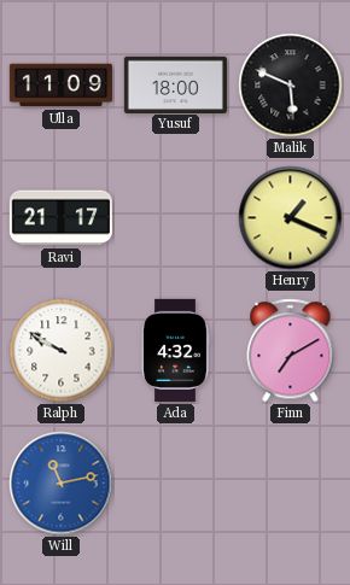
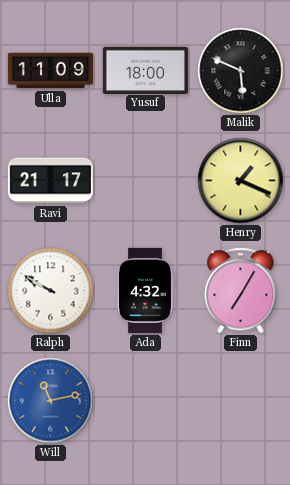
Finn: 7:10 -> 7:05 (241, 291)
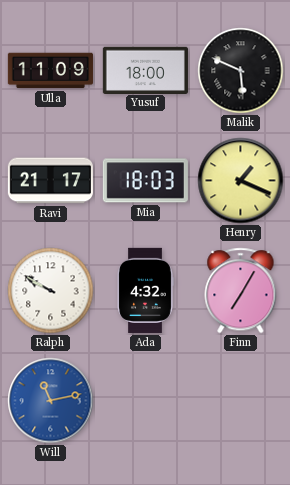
Mia: none -> 18:03 (145, 181)
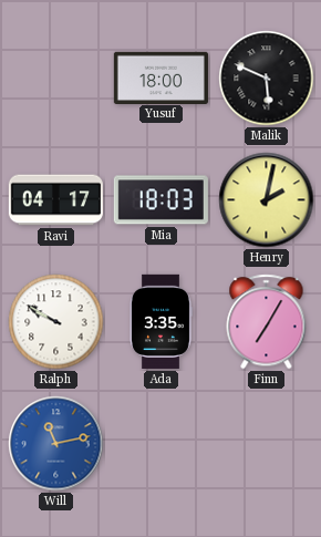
Ulla: 11:09 -> none (50, 71)
Ravi: 21:17 -> 04:17 (55, 200)
Henry: 1:19 -> 2:02 (267, 200)
Ada: 4:32 -> 3:35 (161, 321)
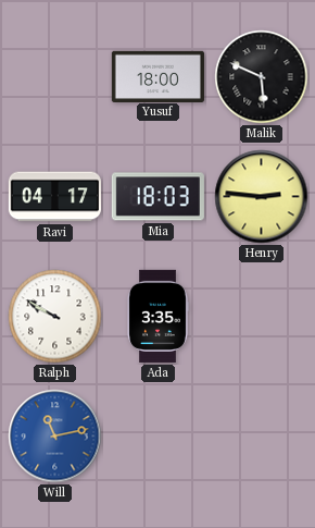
Henry: 2:02 -> 2:46 (262, 197)
Finn: 7:05 -> none (267, 322)
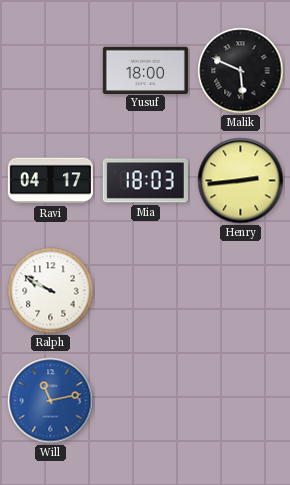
Henry: 2:46 -> 2:44 (241, 181)
Ada: 3:35 -> none (157, 316)
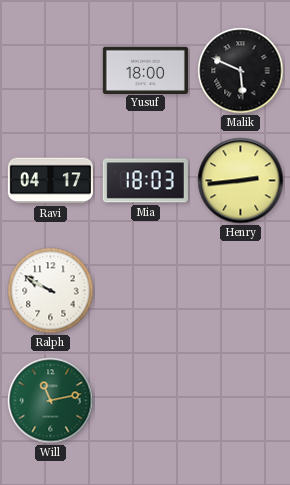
Will dial: blue -> green (51, 401)
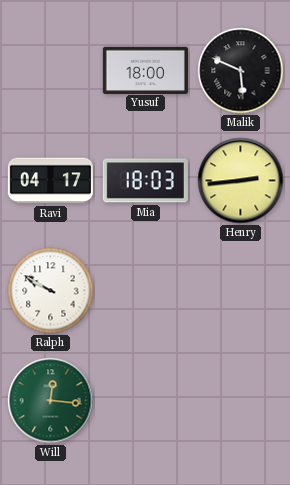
Will: 11:13 -> 12:16 (51, 401)
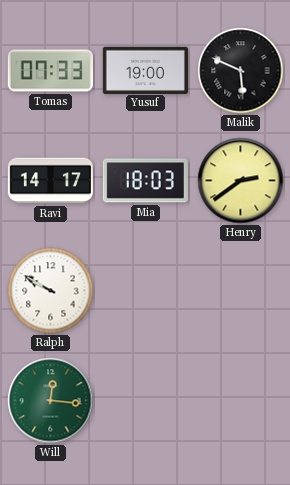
Tomas: none -> 07:33 (50, 71)
Yusuf: 18:00 -> 19:00 (145, 70)
Ravi: 04:17 -> 14:17 (50, 181)
Henry: 2:44 -> 2:39 (241, 181)
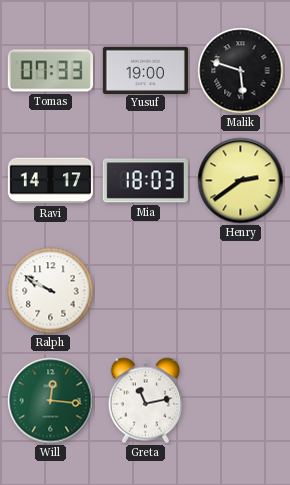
Malik: 5:49 -> 5:48 (241, 71)
Greta: none -> 11:13 (146, 401)
